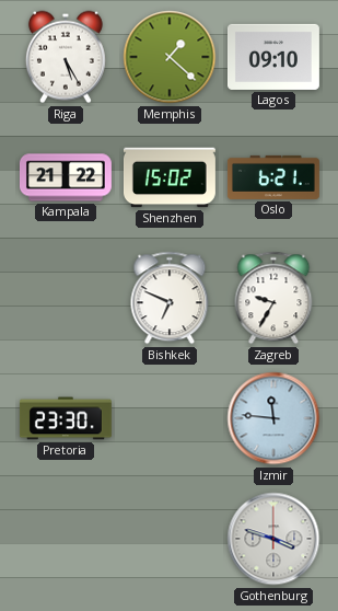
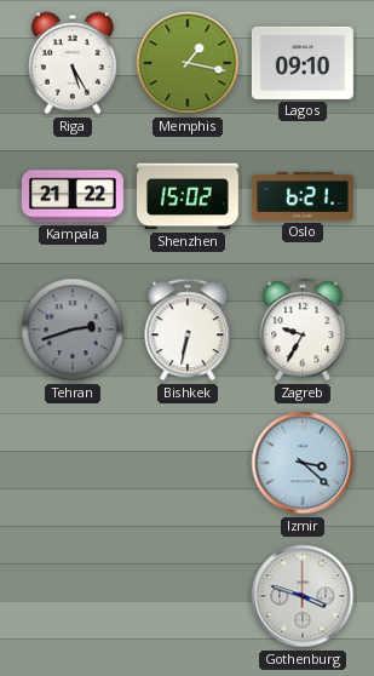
Memphis: 1:22 -> 1:17 (188, 63)
Tehran: none -> 2:42 (73, 330)
Bishkek: 6:49 -> 6:32 (188, 330)
Pretoria: 23:30 -> none (66, 418)
Izmir: 11:46 -> 3:22 (303, 463)
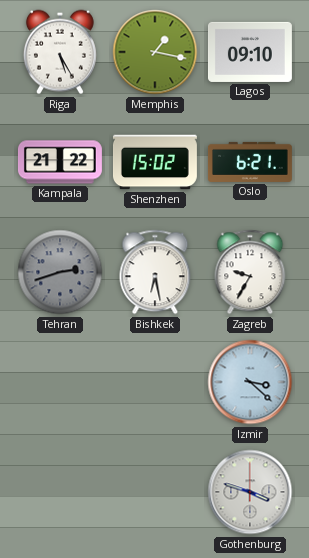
Bishkek: 6:32 -> 6:28 (155, 272)
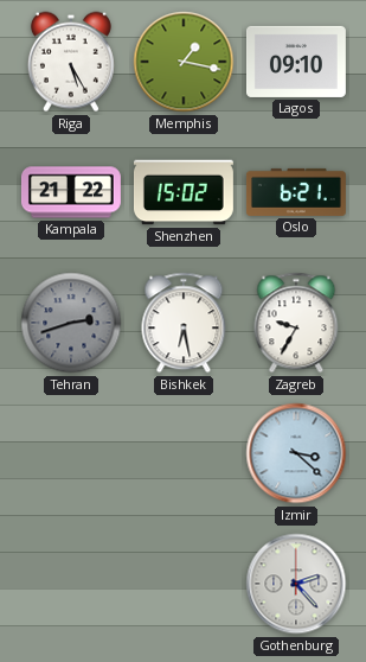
Gothenburg: 3:48 -> 2:23 (296, 584)
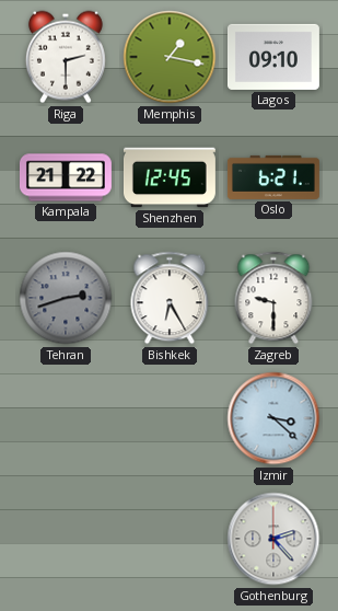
Riga: 5:25 -> 2:30 (66, 57)
Shenzhen: 15:02 -> 12:45 (170, 177)
Bishkek: 6:28 -> 6:25 (170, 298)
Zagreb: 9:35 -> 9:30 (273, 298)
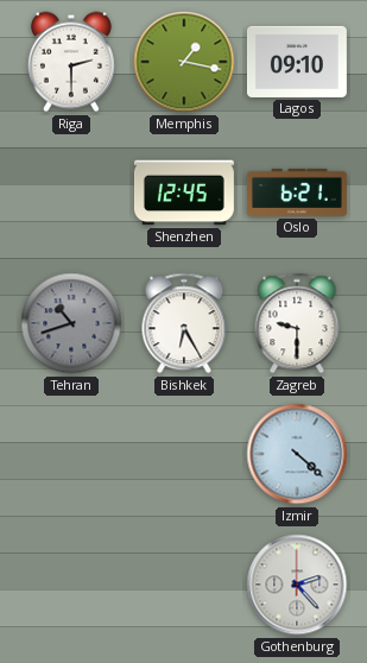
Kampala: 21:22 -> none (66, 177)
Tehran: 2:42 -> 10:42 (71, 323)
Izmir: 3:22 -> 4:22 (297, 454)
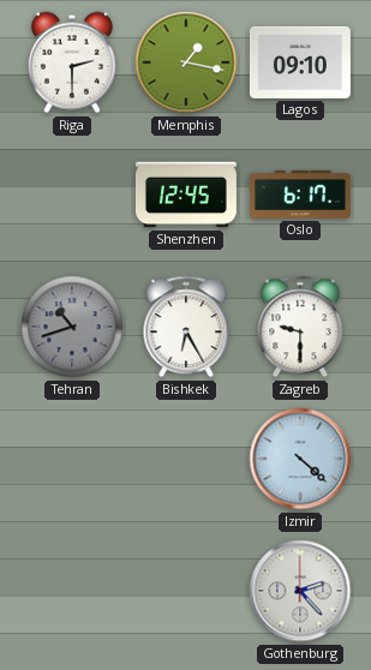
Oslo: 6:21 -> 6:17 (300, 195)
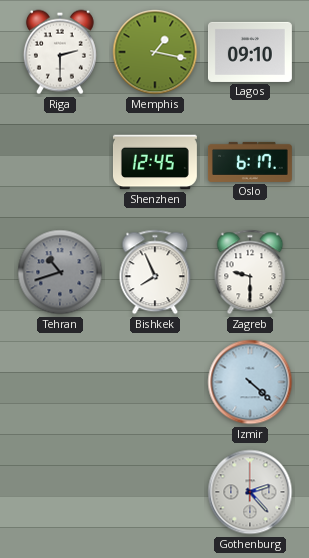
Bishkek: 6:25 -> 7:56 (155, 272)
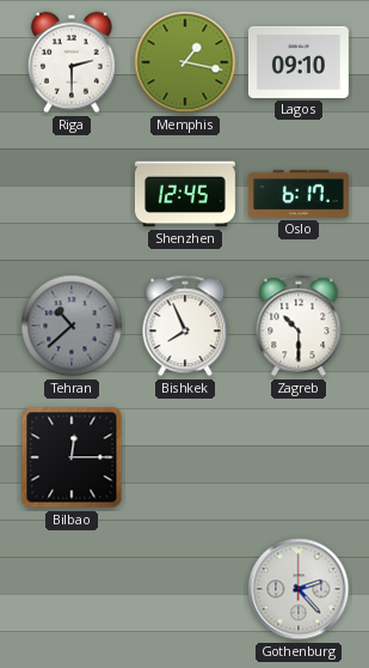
Tehran: 10:42 -> 10:38 (72, 326)
Zagreb: 9:30 -> 10:30 (299, 326)
Bilbao: none -> 12:15 (72, 457)
Izmir: 4:22 -> none (250, 382)
